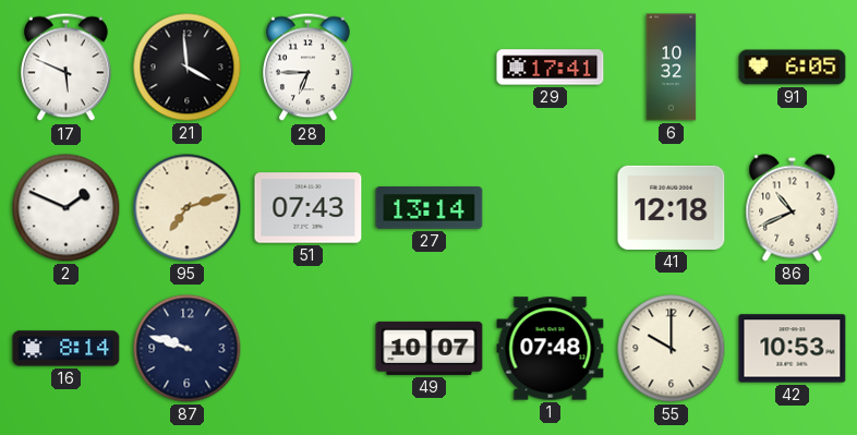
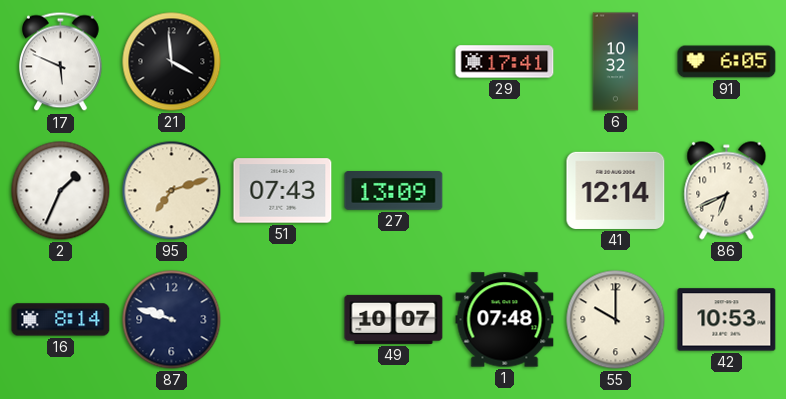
28: 6:45 -> none (309, 68)
2: 1:49 -> 1:34 (61, 191)
27: 13:14 -> 13:09 (394, 191)
41: 12:18 -> 12:14 (616, 190)
86: 10:41 -> 6:41 (727, 191)
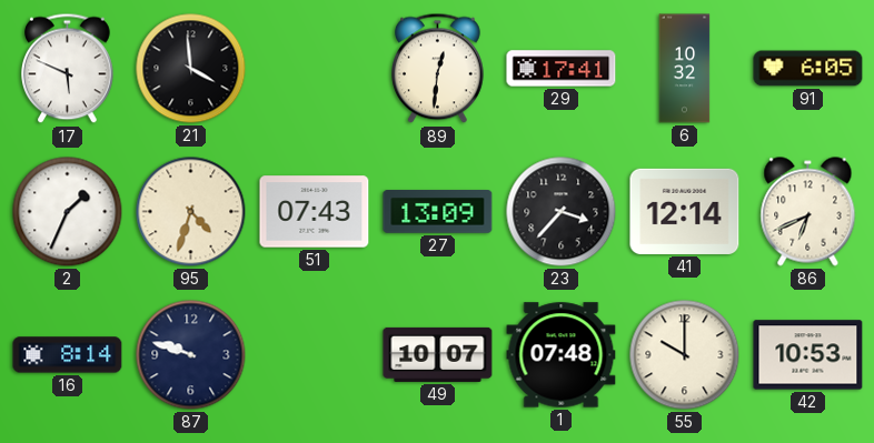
89: none -> 12:31 (438, 69)
95: 7:12 -> 4:33 (191, 212)
23: none -> 3:37 (562, 212)
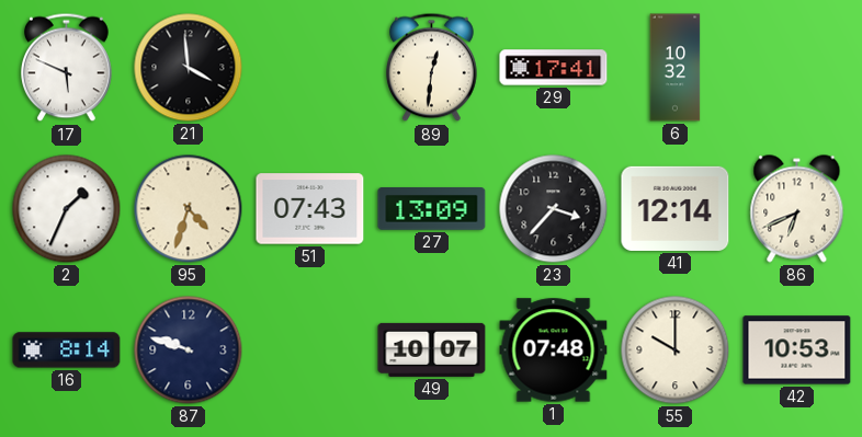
91: 6:05 -> none (808, 69)
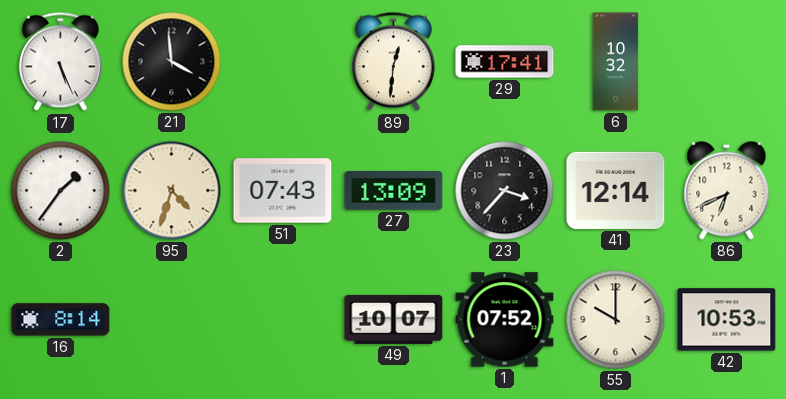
17: 5:49 -> 5:26 (61, 62)
2: 1:34 -> 1:36 (61, 191)
87: 9:48 -> none (189, 350)
1: 07:48 -> 07:52 (505, 320)
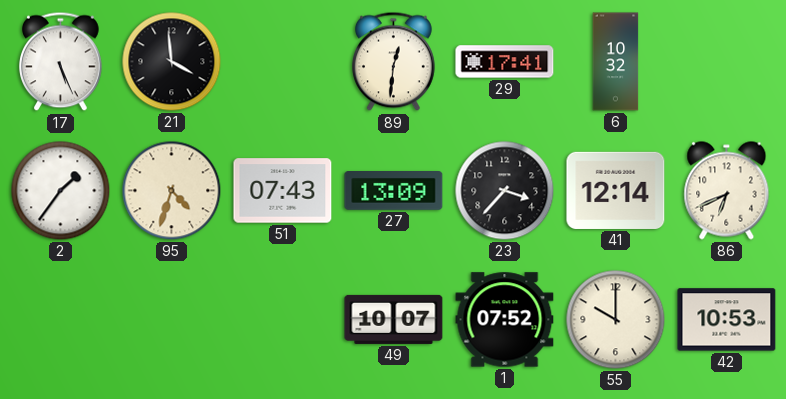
16: 8:14 -> none (61, 320)
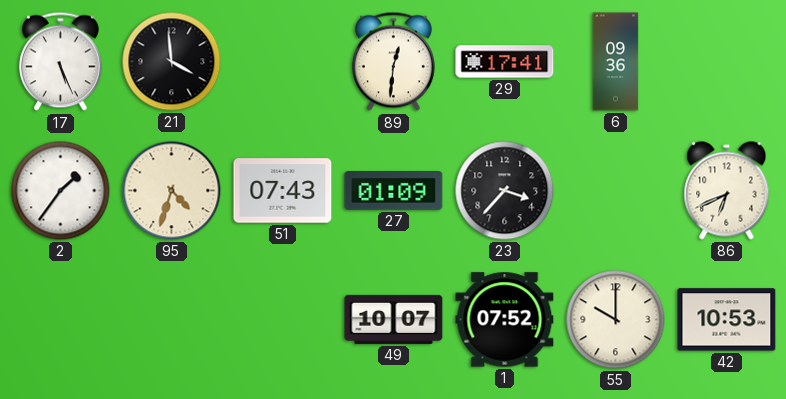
6: 10:32 -> 09:36 (616, 62)
27: 13:09 -> 01:09 (394, 191)
41: 12:14 -> none (616, 190)
